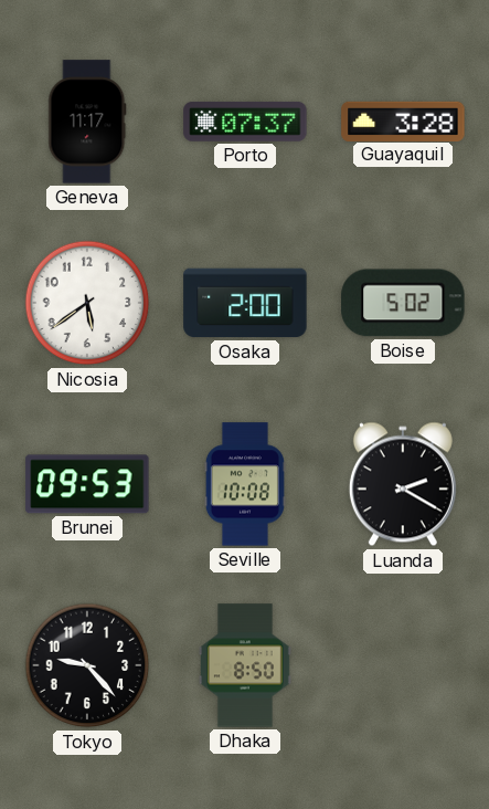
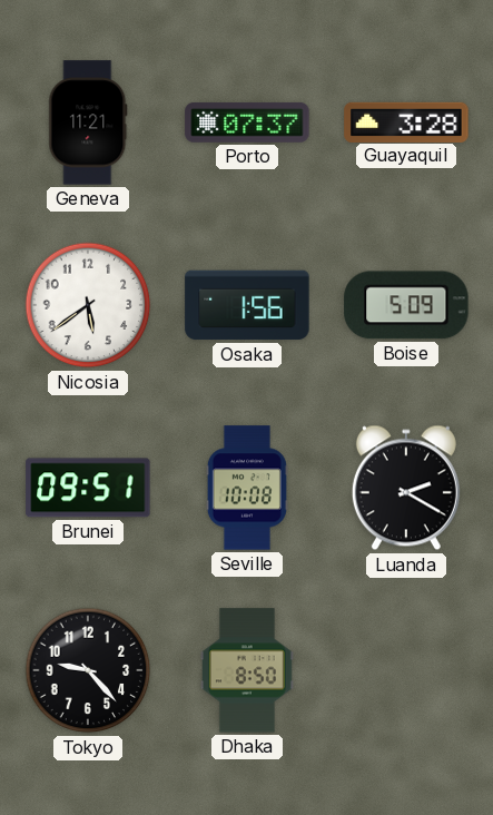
Geneva: 11:17 -> 11:21 (88, 122)
Osaka: 2:00 -> 1:56 (247, 305)
Boise: 5:02 -> 5:09 (406, 305)
Brunei: 09:53 -> 09:51 (88, 488)
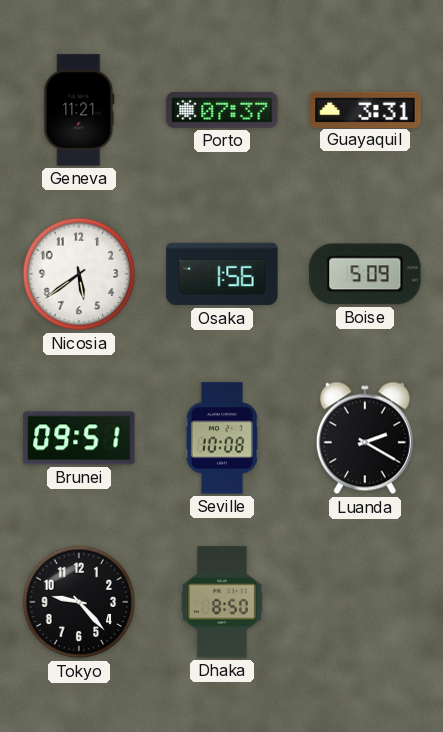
Guayaquil: 3:28 -> 3:31 (365, 109)
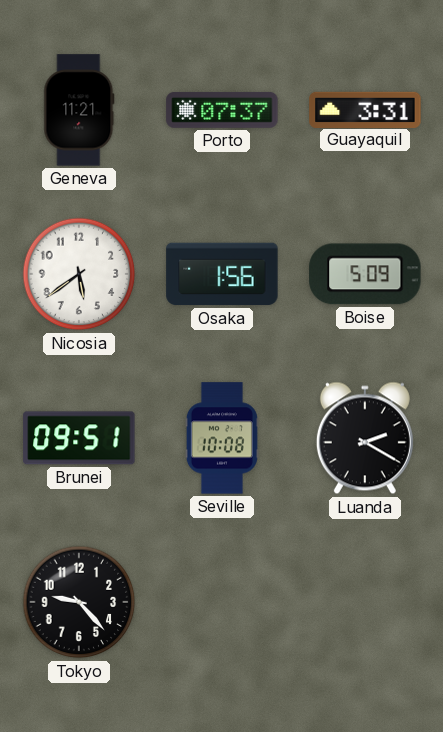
Dhaka: 8:50 -> none (223, 602)
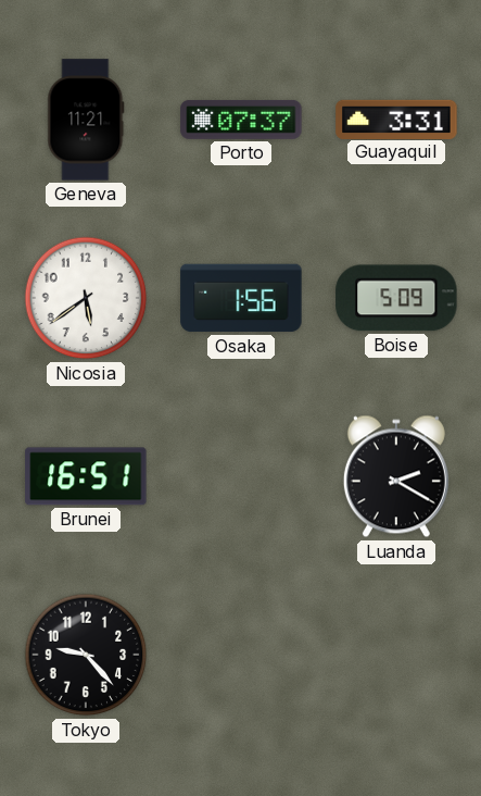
Brunei: 09:51 -> 16:51 (86, 476)
Seville: 10:08 -> none (222, 438)
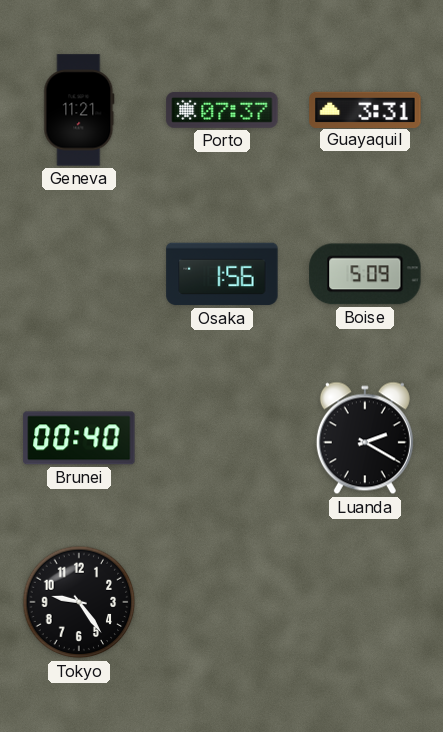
Nicosia: 5:39 -> none (86, 298)
Brunei: 16:51 -> 00:40 (79, 438)
Tokyo: 9:23 -> 9:24 (79, 602)
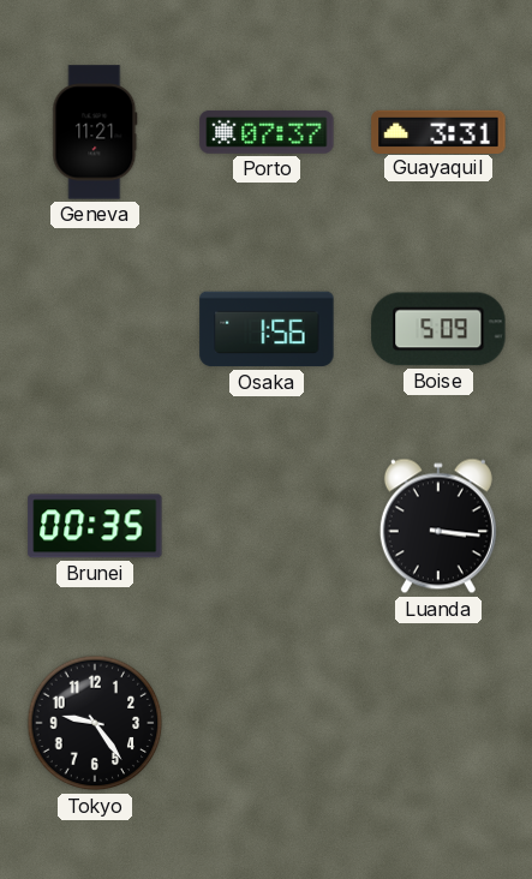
Brunei: 00:40 -> 00:35 (95, 526)
Luanda: 2:20 -> 3:16 (438, 526)
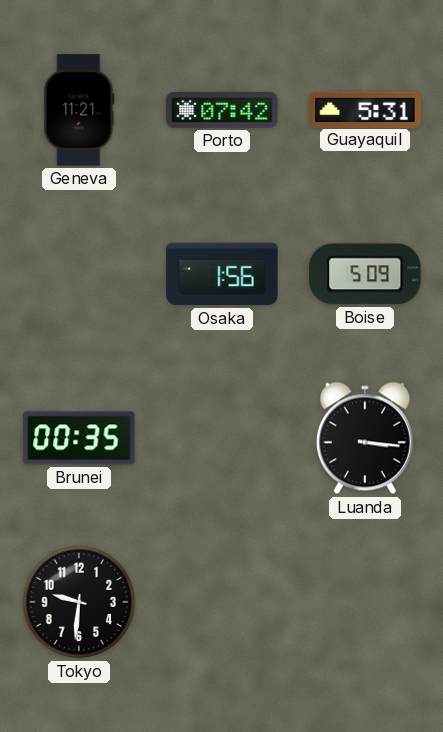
Porto: 07:37 -> 07:42 (222, 110)
Guayaquil: 3:31 -> 5:31 (365, 109)
Tokyo: 9:24 -> 9:31 (79, 602)
